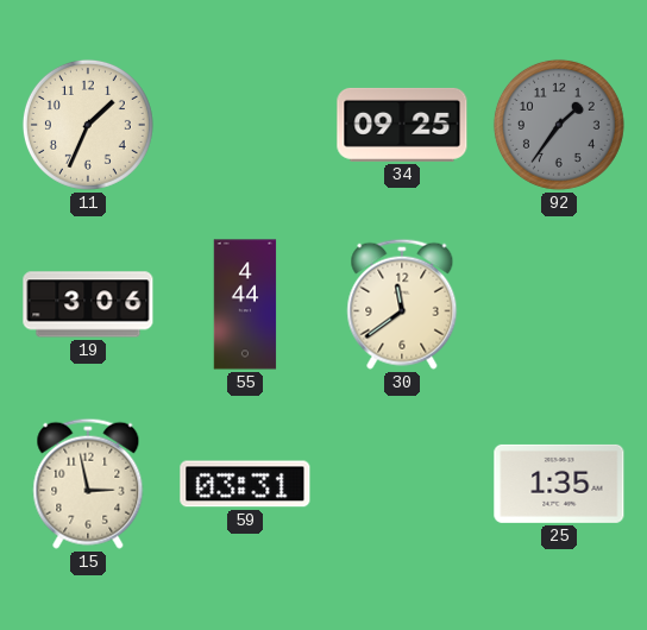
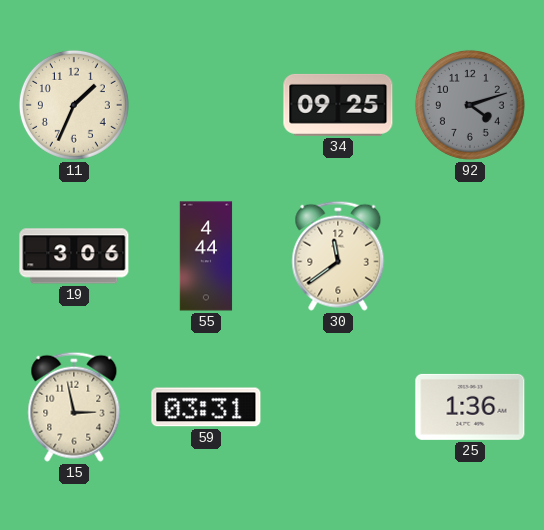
92: 1:36 -> 4:12 (470, 105)
25: 1:35 -> 1:36 (470, 407)
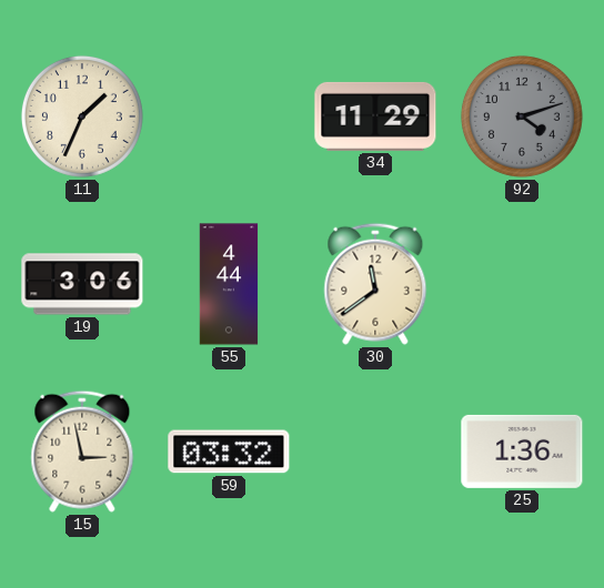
34: 09:25 -> 11:29 (375, 116)
59: 03:31 -> 03:32 (229, 452)
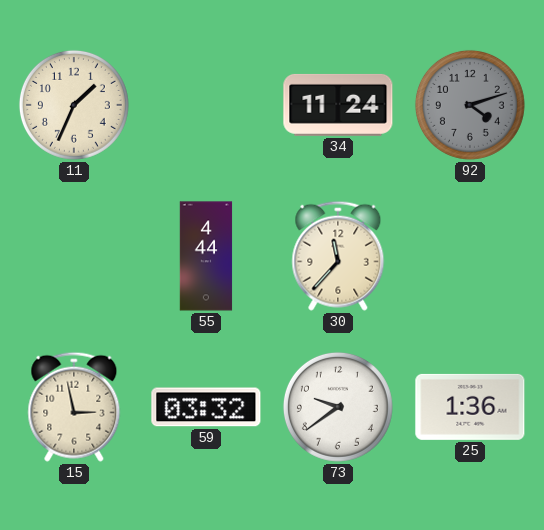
34: 11:29 -> 11:24 (338, 105)
19: 3:06 -> none (82, 284)
30: 11:39 -> 11:37 (338, 256)
73: none -> 9:39 (338, 407)
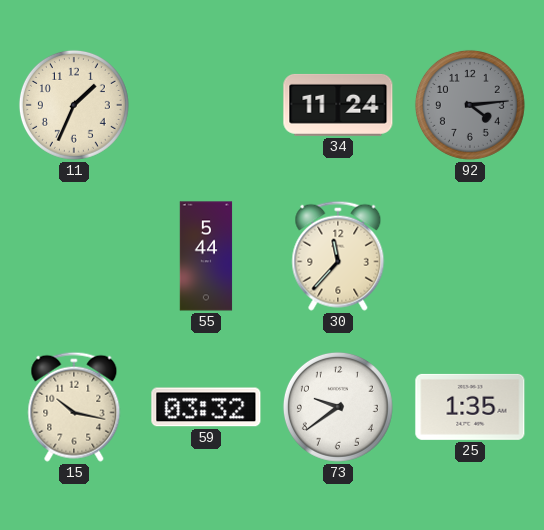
92: 4:12 -> 4:14 (470, 105)
55: 4:44 -> 5:44 (206, 256)
15: 2:58 -> 10:17 (74, 407)
25: 1:36 -> 1:35 (470, 407)
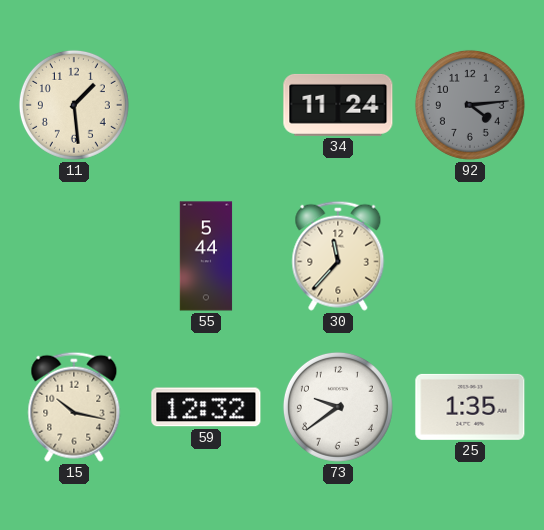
11: 1:34 -> 1:29 (74, 105)
59: 03:32 -> 12:32 (206, 407)
